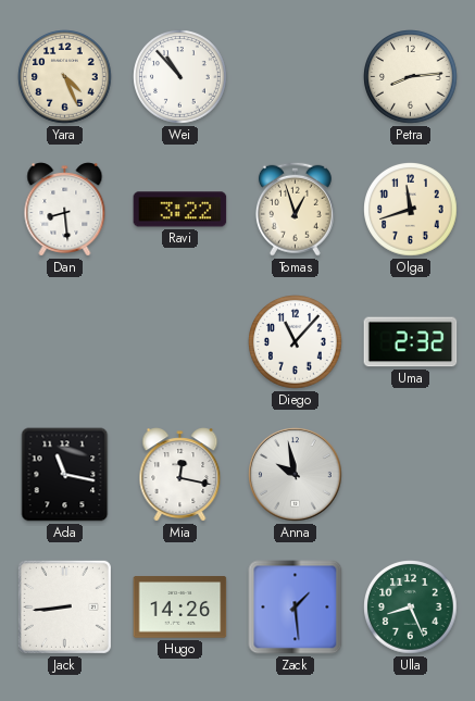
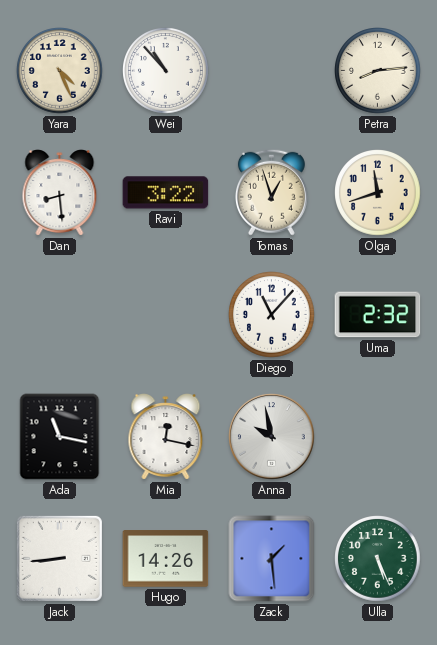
Ulla: 8:26 -> 5:26 (378, 559)
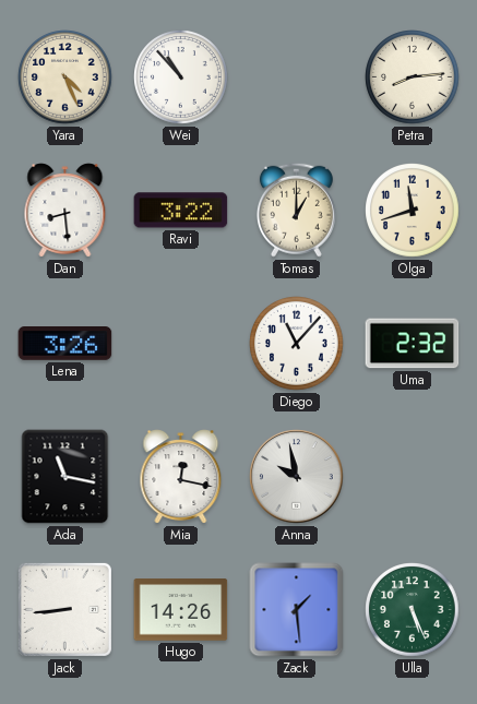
Tomas: 12:57 -> 1:00 (296, 210)
Lena: none -> 3:26 (65, 344)
